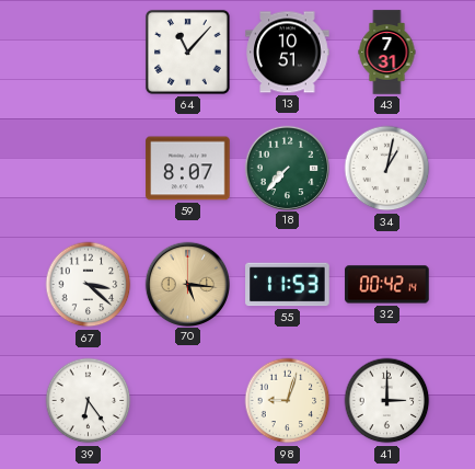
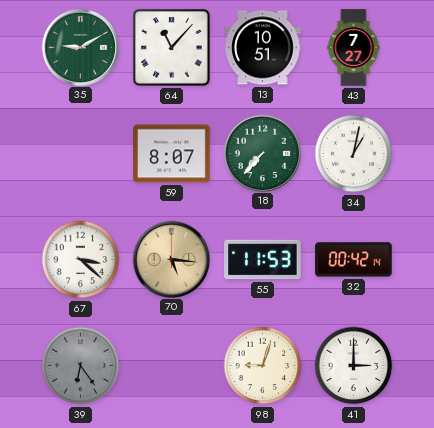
35: none -> 9:10 (80, 47)
43: 7:31 -> 7:27 (354, 48)
39 dial: white -> grey (81, 366)
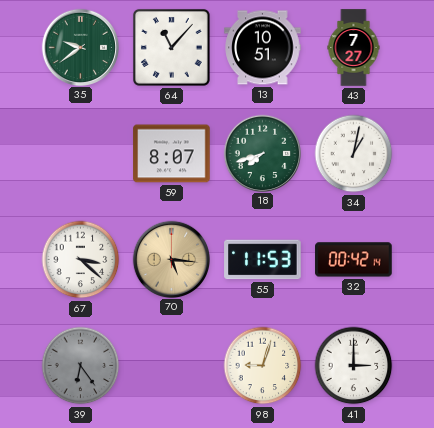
35: 9:10 -> 9:39 (80, 47)
18: 7:37 -> 7:42 (262, 153)
